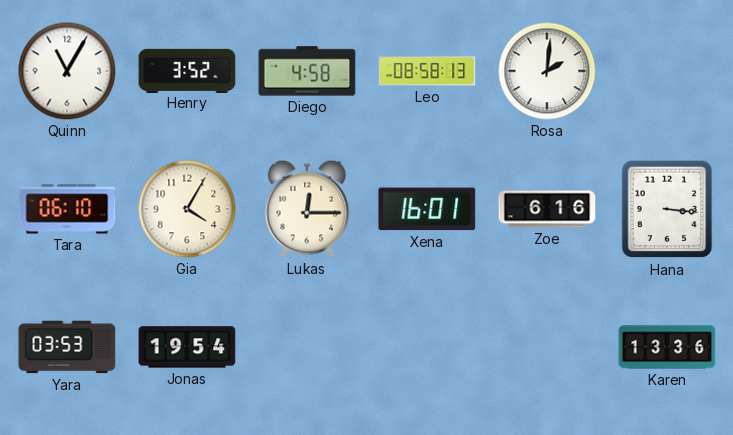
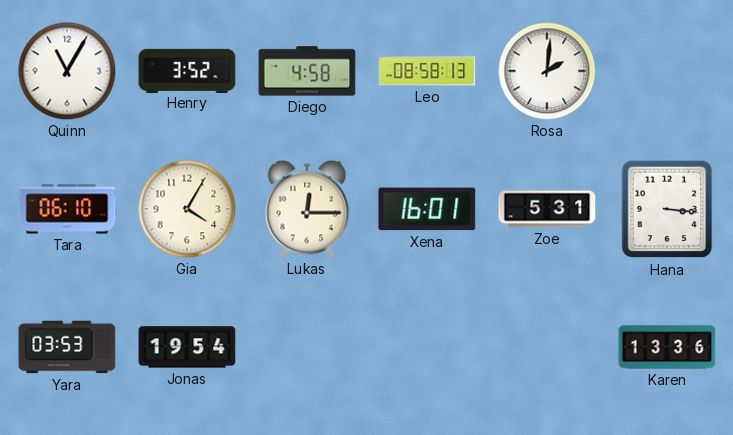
Zoe: 6:16 -> 5:31 (547, 209)
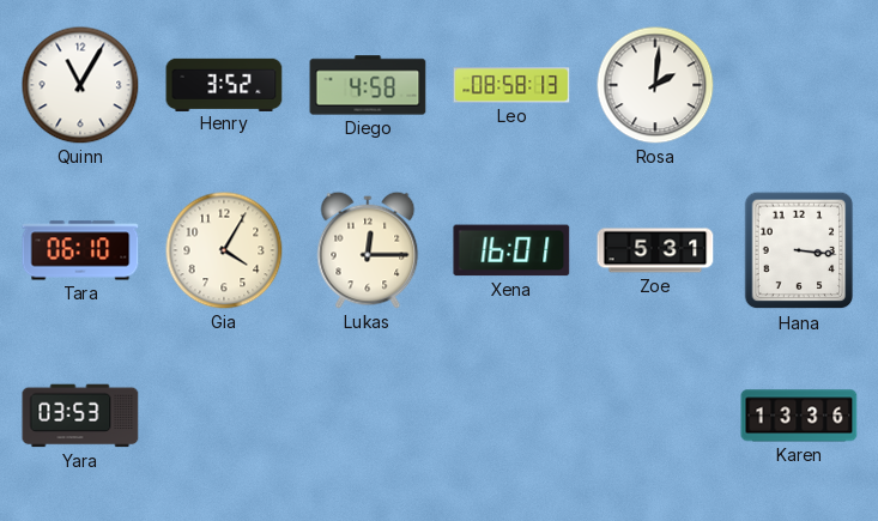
Jonas: 19:54 -> none (187, 347)
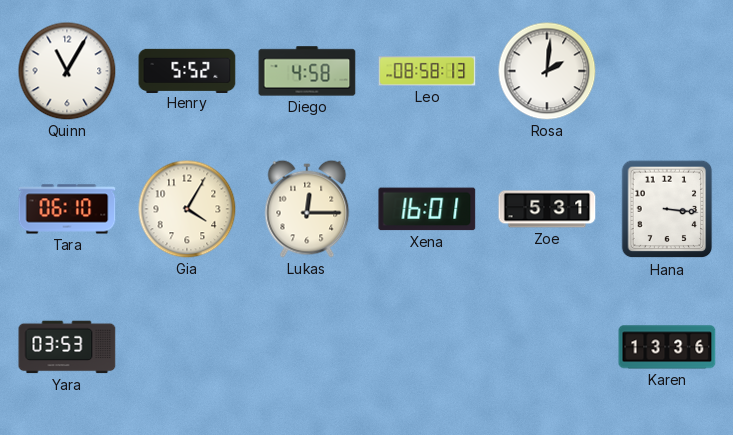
Henry: 3:52 -> 5:52 (187, 70)
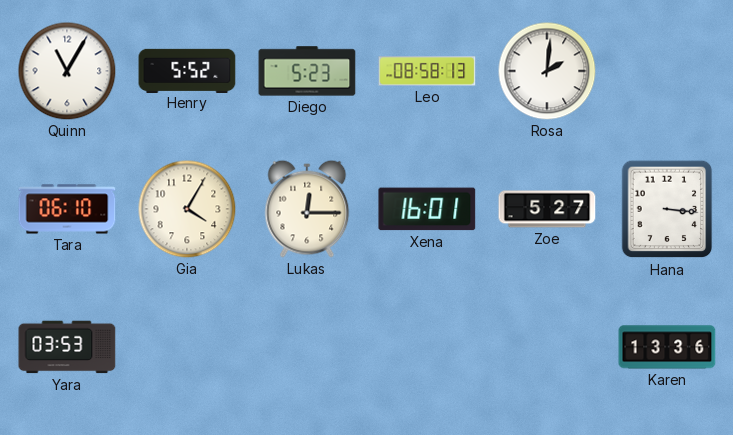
Diego: 4:58 -> 5:23 (307, 71)
Zoe: 5:31 -> 5:27 (547, 209)
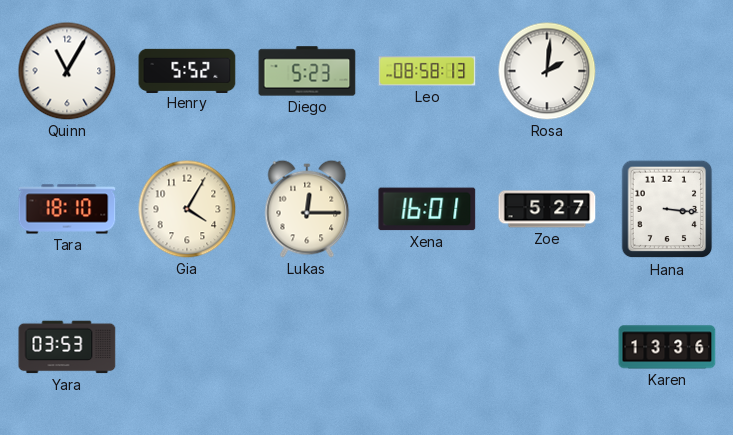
Tara: 06:10 -> 18:10 (67, 209)
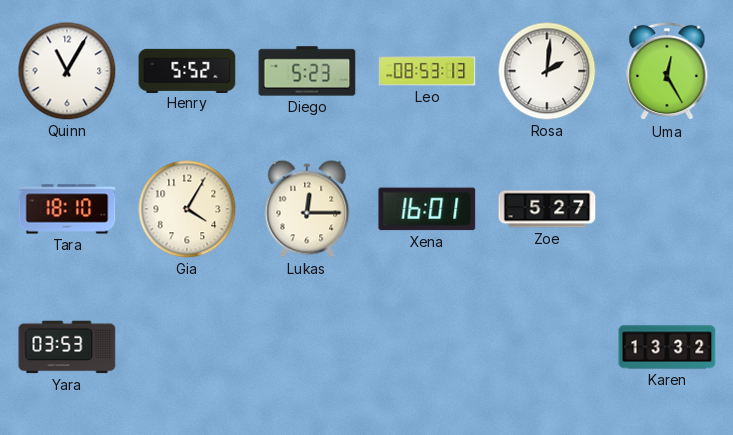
Leo: 08:58 -> 08:53 (427, 71)
Uma: none -> 12:25 (667, 71)
Hana: 3:16 -> none (667, 209)
Karen: 13:36 -> 13:32 (667, 347)
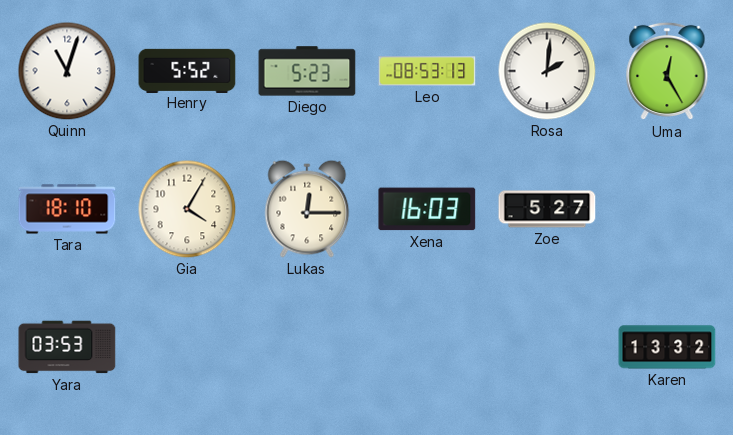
Quinn: 11:05 -> 11:03 (67, 71)
Xena: 16:01 -> 16:03 (427, 209)
